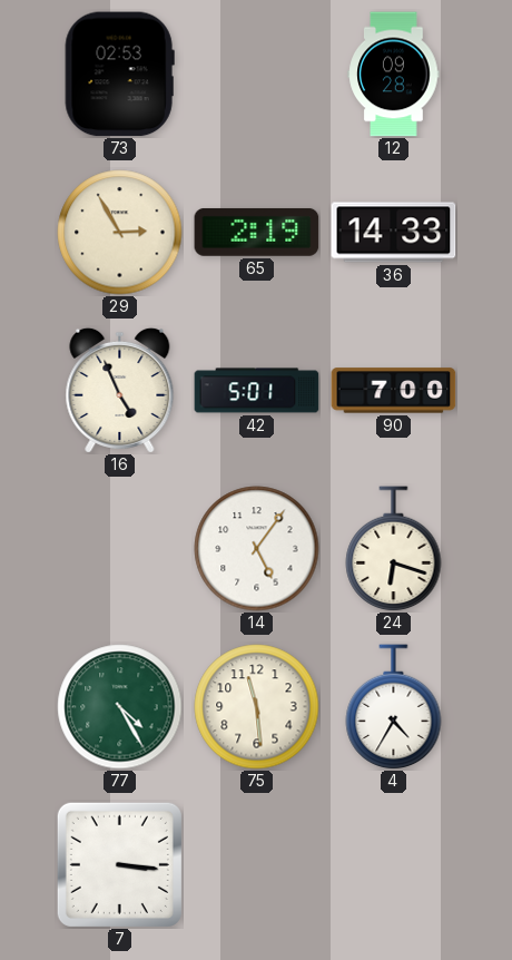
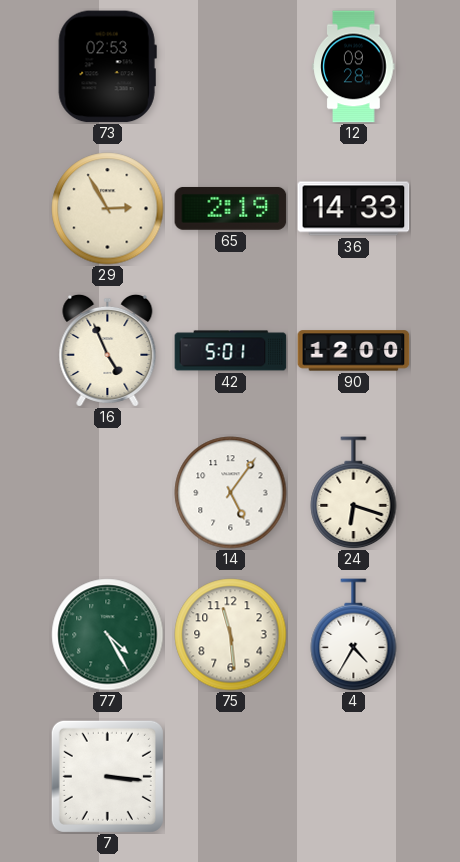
90: 7:00 -> 12:00 (354, 351)
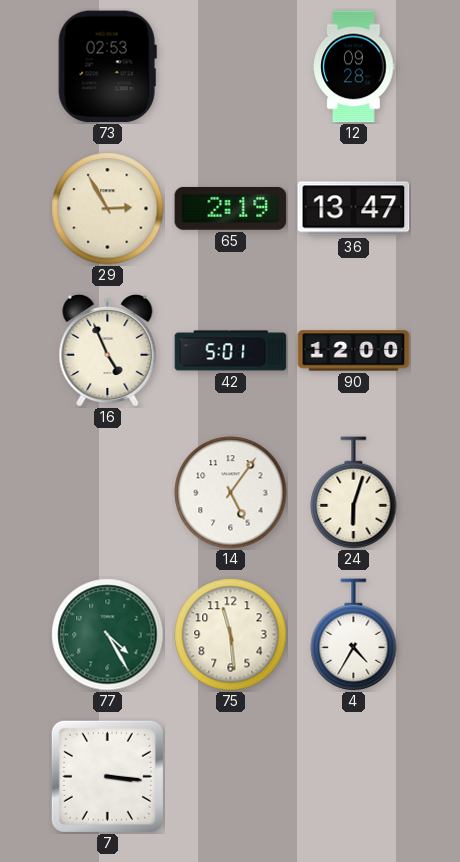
36: 14:33 -> 13:47 (354, 209)
24: 6:18 -> 6:03 (354, 493)
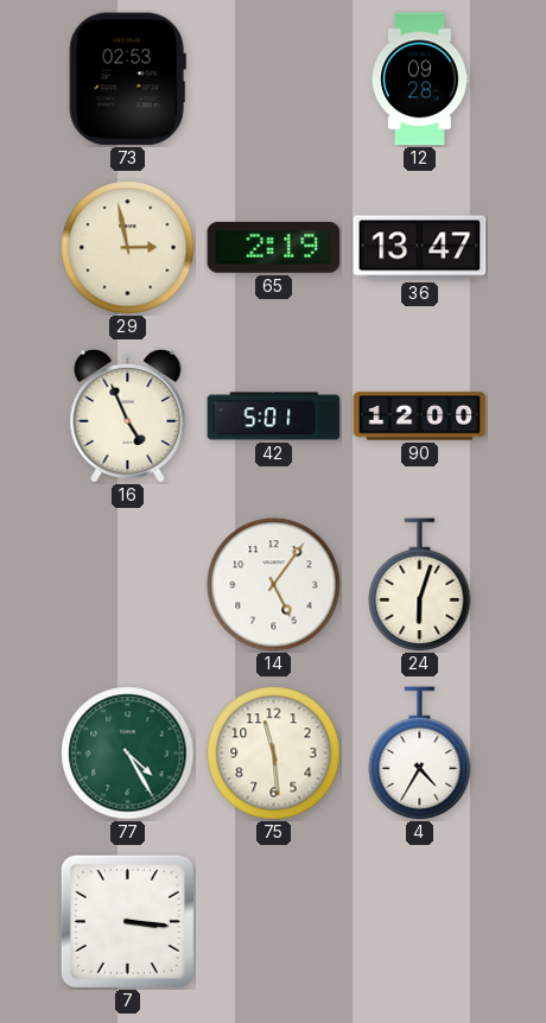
29: 2:55 -> 2:58 (128, 248)
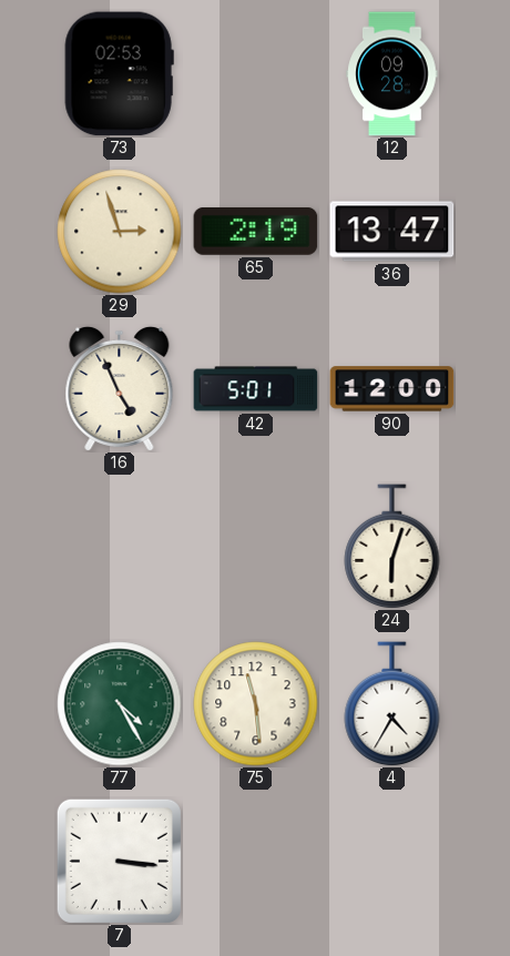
29: 2:58 -> 2:57 (120, 232)
14: 5:06 -> none (274, 585)
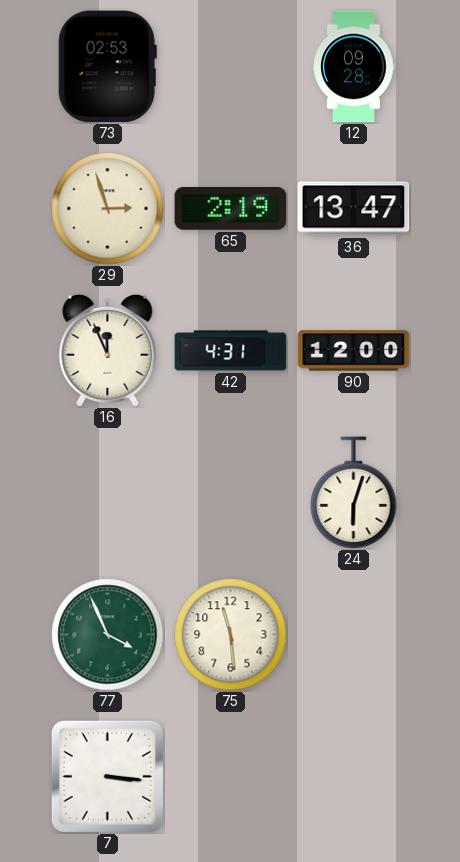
16: 4:56 -> 11:56 (108, 350)
42: 5:01 -> 4:31 (231, 351)
77: 4:25 -> 3:56 (108, 635)
4: 4:35 -> none (392, 704)
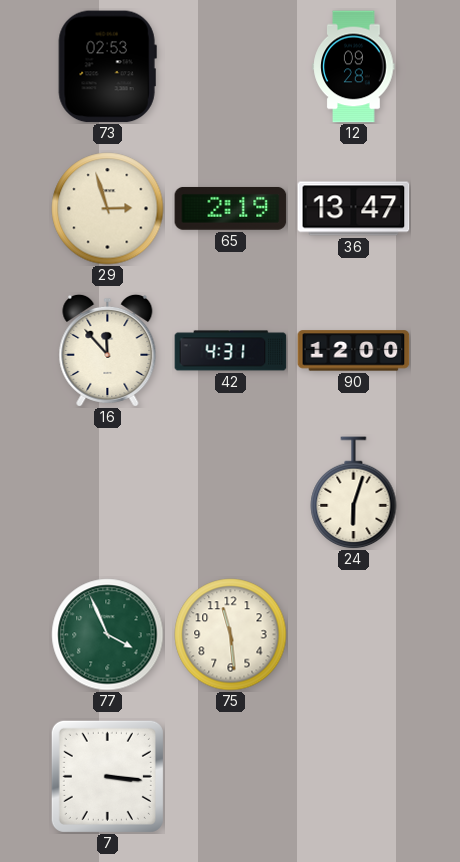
16: 11:56 -> 11:53 (108, 350)
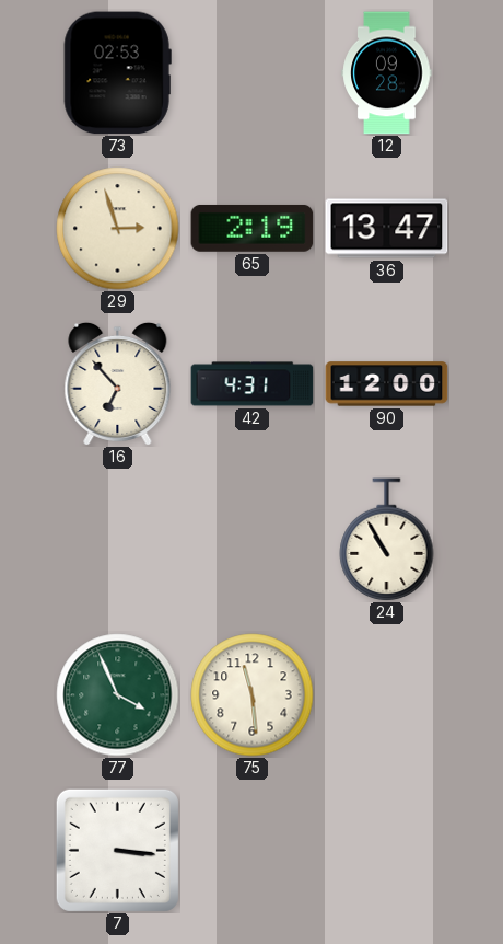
16: 11:53 -> 6:53 (118, 383)
24: 6:03 -> 10:55 (387, 540)
